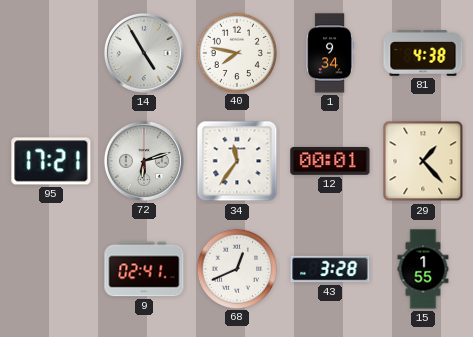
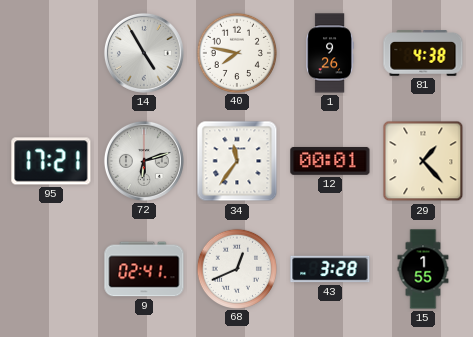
1: 9:34 -> 9:26 (330, 53)
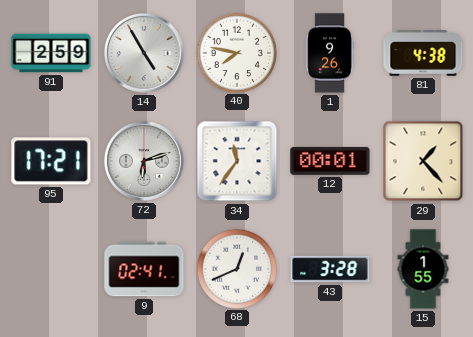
91: none -> 2:59 (51, 53)
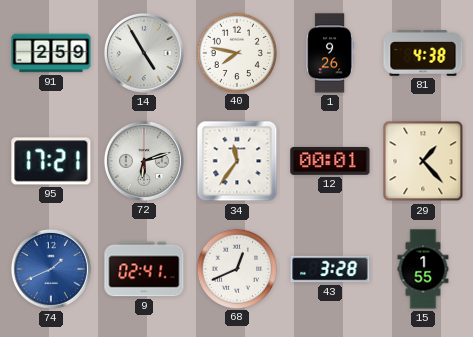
74: none -> 1:41 (51, 269)
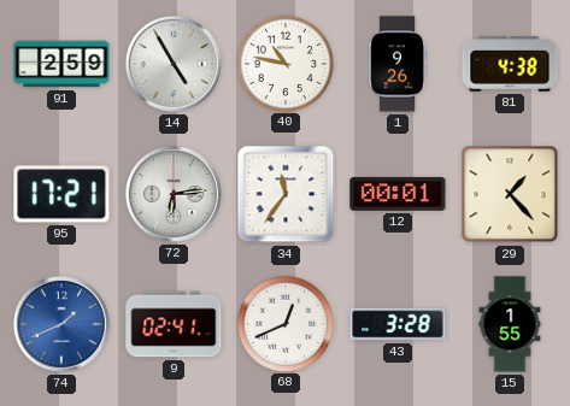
40: 7:47 -> 10:47 (284, 63)
72: 6:12 -> 6:14 (174, 194)
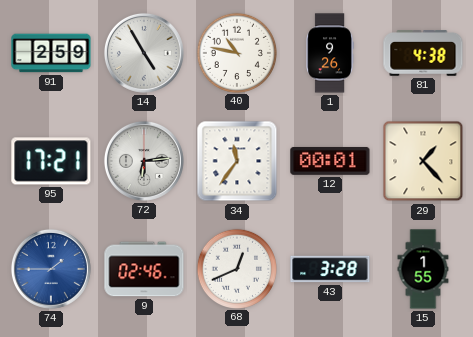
74: 1:41 -> 1:45 (51, 269)
9: 02:41 -> 02:46 (144, 269)
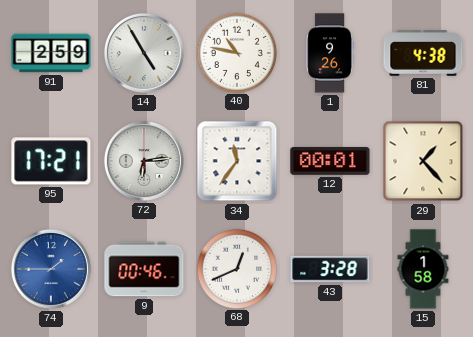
9: 02:46 -> 00:46 (144, 269)
15: 1:55 -> 1:58 (423, 269)
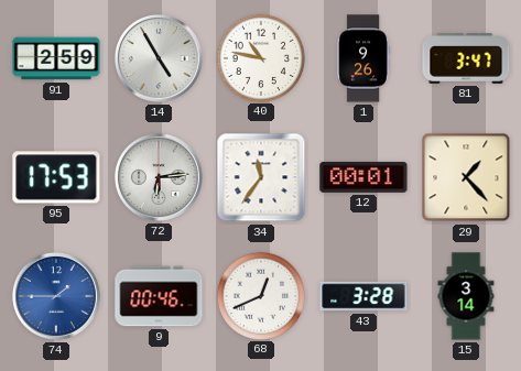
81: 4:38 -> 3:47 (466, 58)
95: 17:21 -> 17:53 (56, 177)
15: 1:58 -> 3:14 (466, 296)
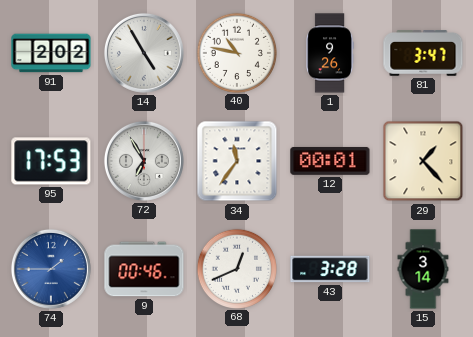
91: 2:59 -> 2:02 (51, 53)
72: 6:14 -> 6:55 (144, 161)
